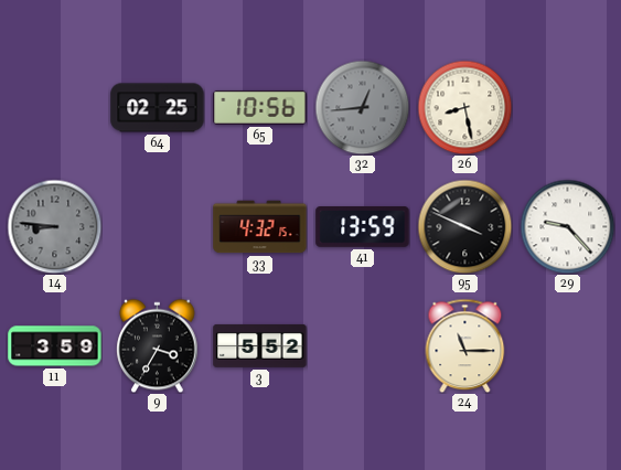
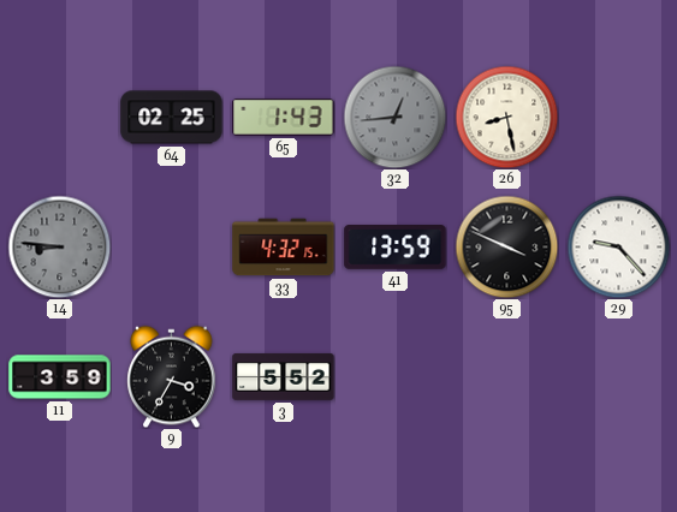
65: 10:56 -> 1:43 (284, 117)
24: 11:15 -> none (465, 345)
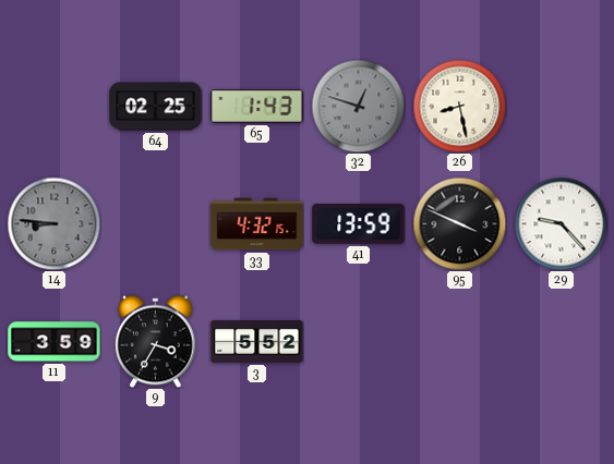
32: 12:44 -> 12:48 (358, 106)
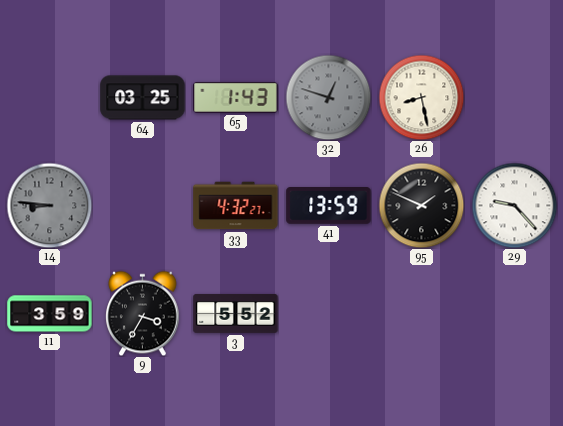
64: 02:25 -> 03:25 (143, 98)
33: 4:32:15 -> 4:32:27 (236, 206)
95: 3:49 -> 1:49 (421, 205)
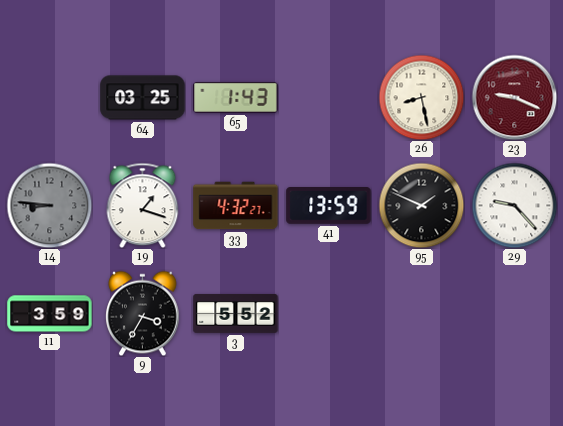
32: 12:48 -> none (328, 97)
23: none -> 9:19 (514, 97)
19: none -> 1:18 (143, 205)
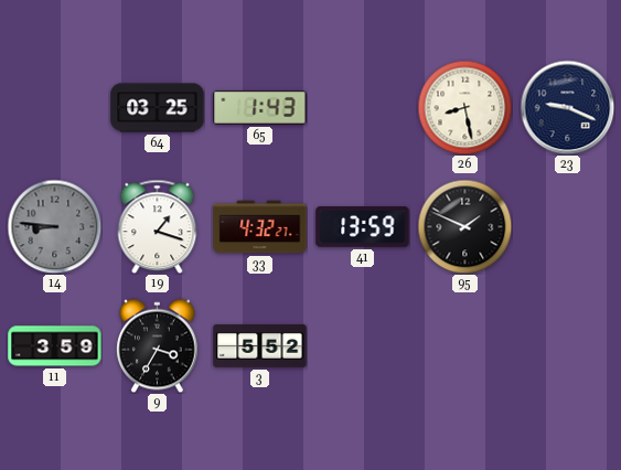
23 dial: burgundy -> navy (567, 107)
29: 9:23 -> none (514, 205)
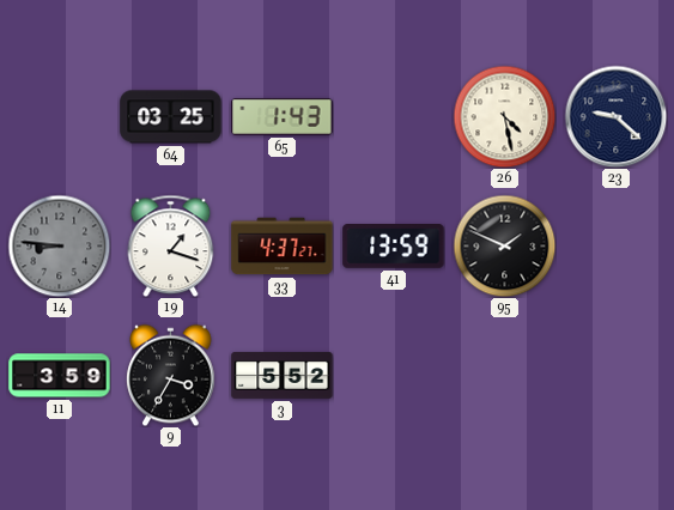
26: 8:28 -> 4:28 (504, 116)
23: 9:19 -> 9:22 (615, 116)
33: 4:32 -> 4:37 (283, 247)
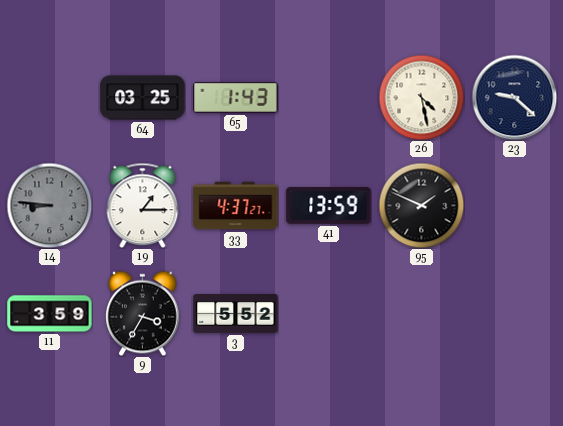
19: 1:18 -> 1:15 (143, 205)
